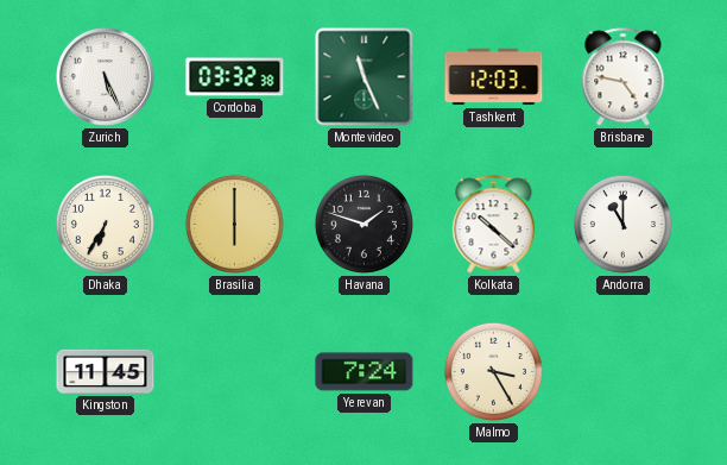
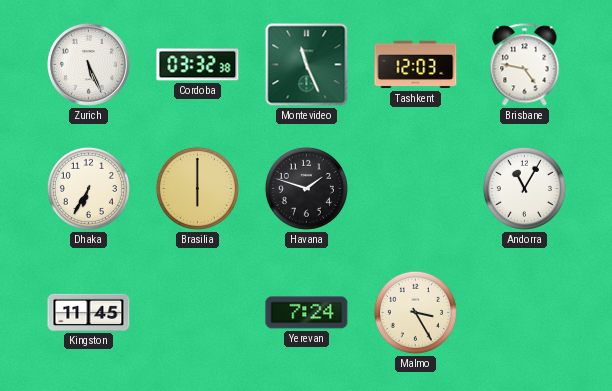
Kolkata: 10:22 -> none (494, 225)
Andorra: 11:00 -> 11:05 (524, 188)
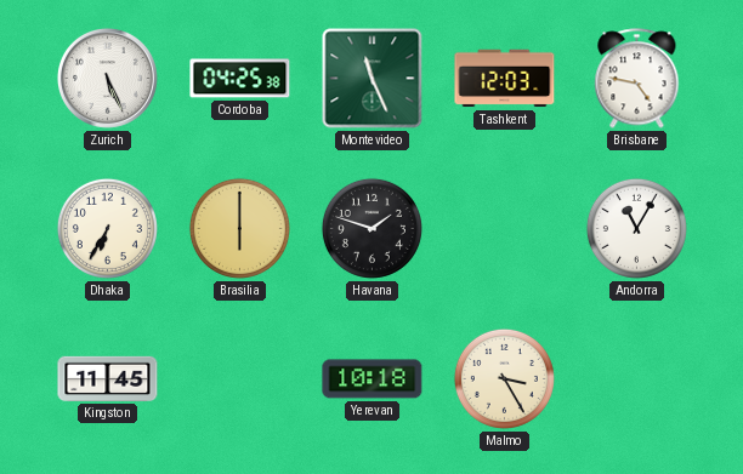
Cordoba: 03:32 -> 04:25 (240, 79)
Yerevan: 7:24 -> 10:18 (373, 379)
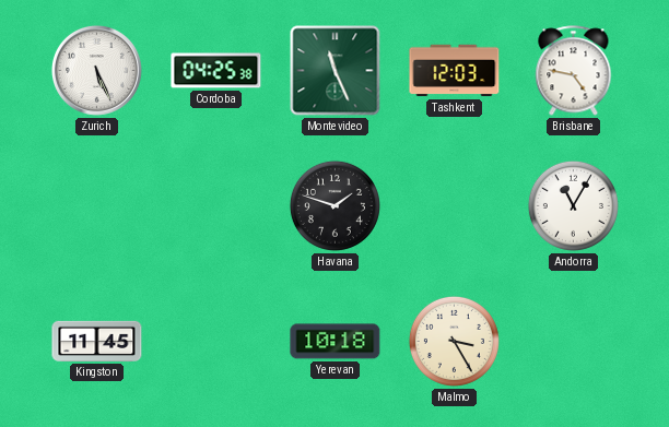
Dhaka: 6:35 -> none (107, 228)
Brasilia: 6:00 -> none (239, 228)
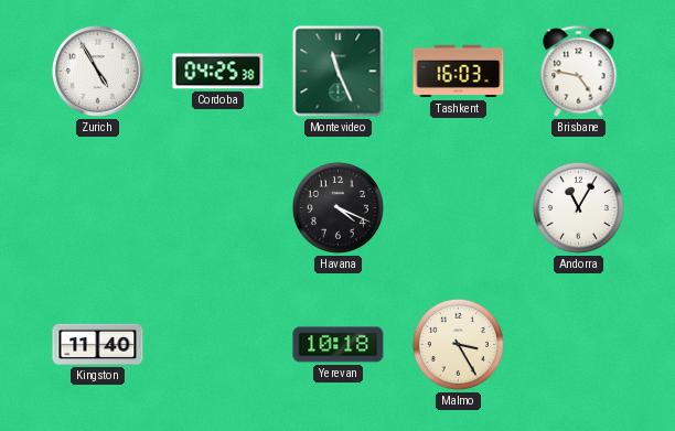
Zurich: 5:26 -> 4:55 (97, 71)
Tashkent: 12:03 -> 16:03 (459, 72)
Havana: 1:48 -> 4:19 (337, 207)
Kingston: 11:45 -> 11:40 (98, 344)
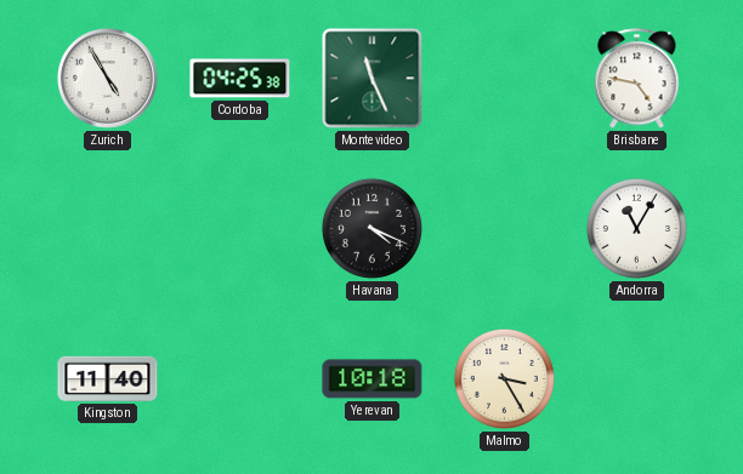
Tashkent: 16:03 -> none (459, 72)
